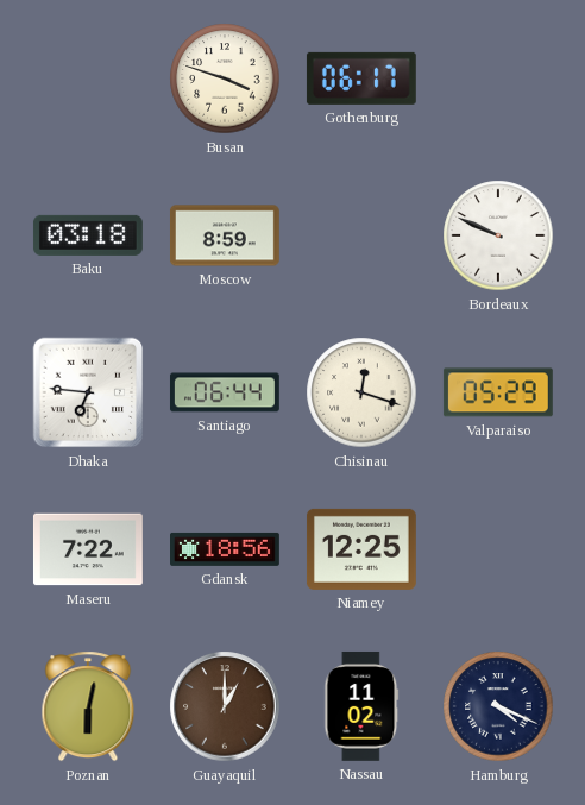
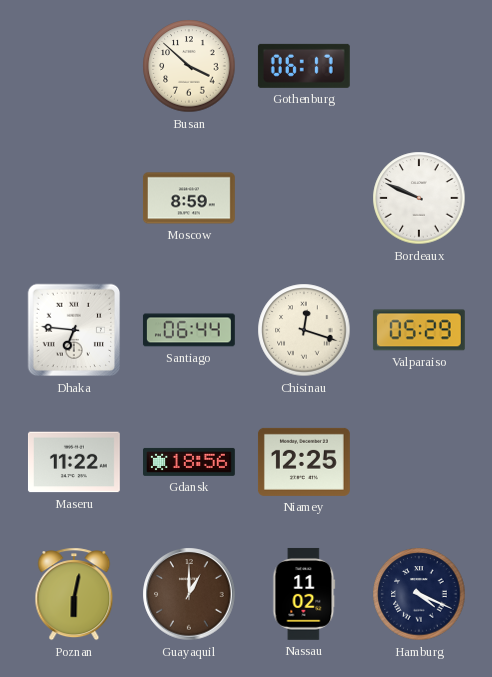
Busan: 3:48 -> 3:52 (189, 66)
Baku: 03:18 -> none (88, 235)
Maseru: 7:22 -> 11:22 (74, 462)
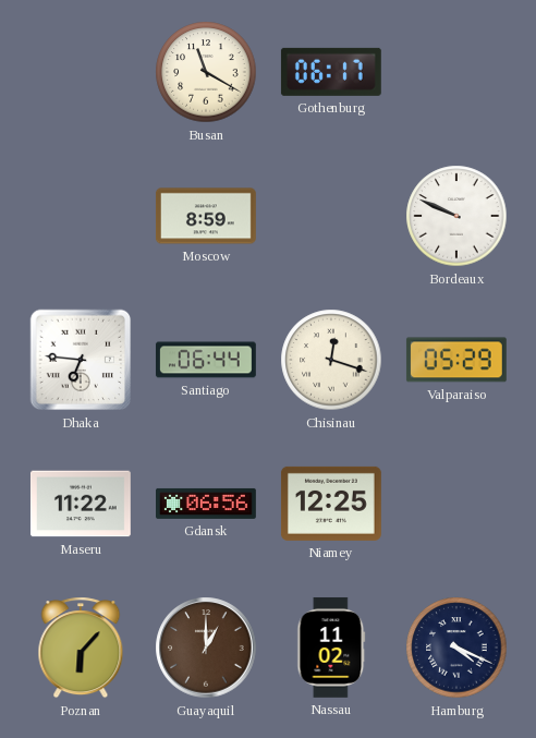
Busan: 3:52 -> 11:20 (206, 72)
Gdansk: 18:56 -> 06:56 (207, 504)
Poznan: 6:02 -> 6:07 (81, 648)
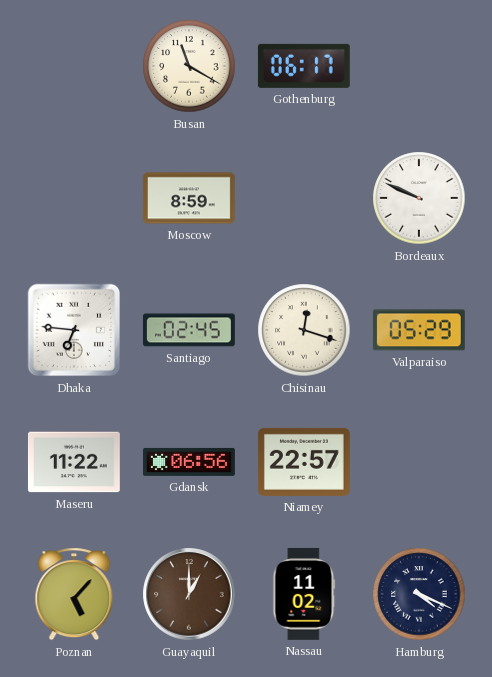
Santiago: 06:44 -> 02:45 (189, 330)
Niamey: 12:25 -> 22:57 (304, 462)
Poznan: 6:07 -> 5:07 (74, 594)
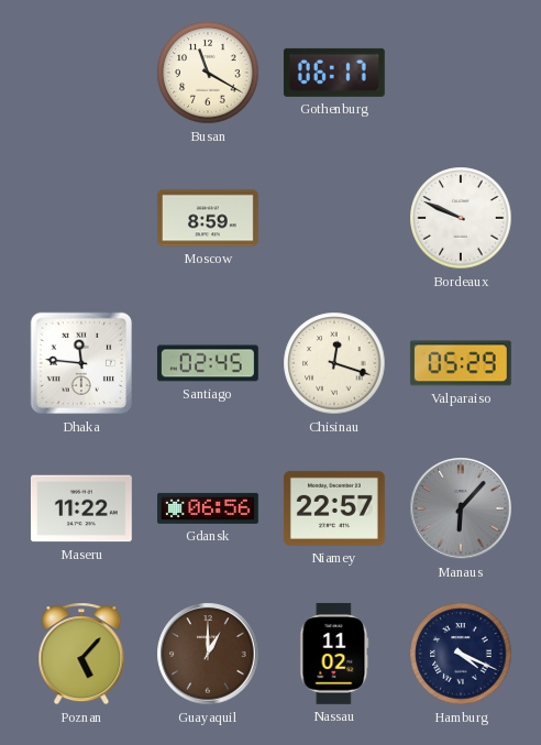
Dhaka: 6:46 -> 11:46 (81, 363)
Manaus: none -> 6:07 (461, 508)
